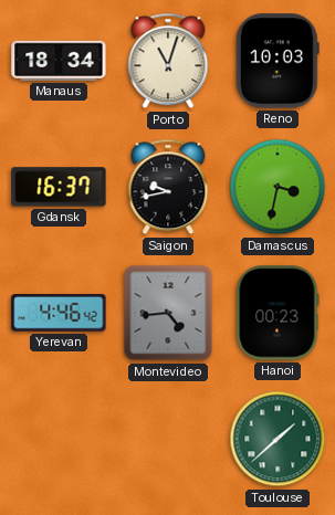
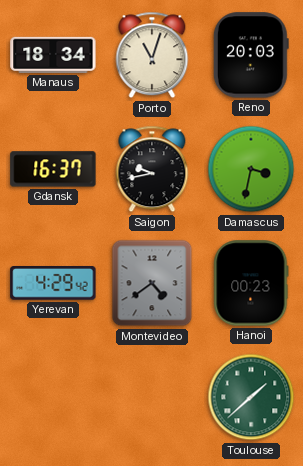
Reno: 10:03 -> 20:03 (251, 55)
Yerevan: 4:46 -> 4:29 (53, 284)
Montevideo: 4:44 -> 4:39 (152, 283)
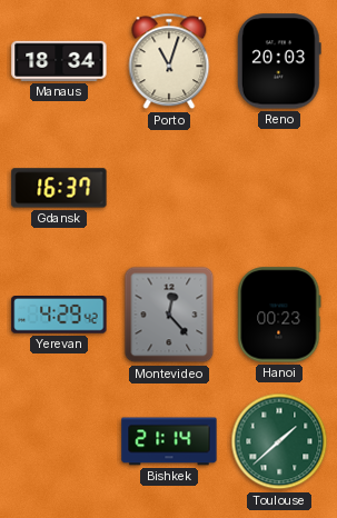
Saigon: 9:43 -> none (152, 169)
Damascus: 3:32 -> none (251, 169)
Montevideo: 4:39 -> 12:23 (169, 315)
Bishkek: none -> 21:14 (169, 441)
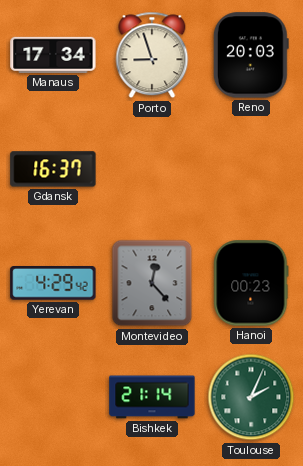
Manaus: 18:34 -> 17:34 (53, 55)
Porto: 11:03 -> 8:57 (152, 55)
Toulouse: 1:38 -> 2:04 (251, 397)
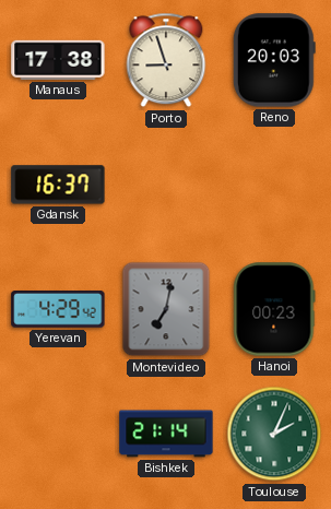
Manaus: 17:34 -> 17:38 (58, 60)
Montevideo: 12:23 -> 7:02 (166, 309)
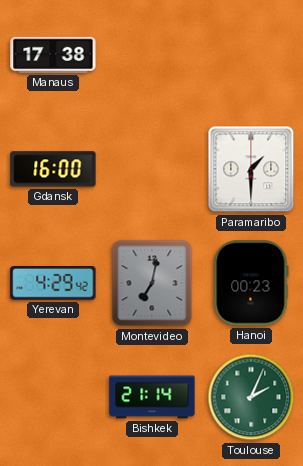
Porto: 8:57 -> none (166, 60)
Reno: 20:03 -> none (274, 60)
Gdansk: 16:37 -> 16:00 (53, 169)
Paramaribo: none -> 1:30 (251, 169)
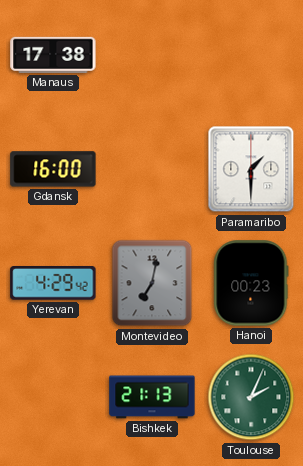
Bishkek: 21:14 -> 21:13 (152, 397)
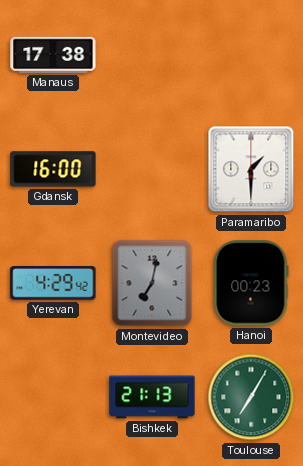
Toulouse: 2:04 -> 7:05 (251, 397)
